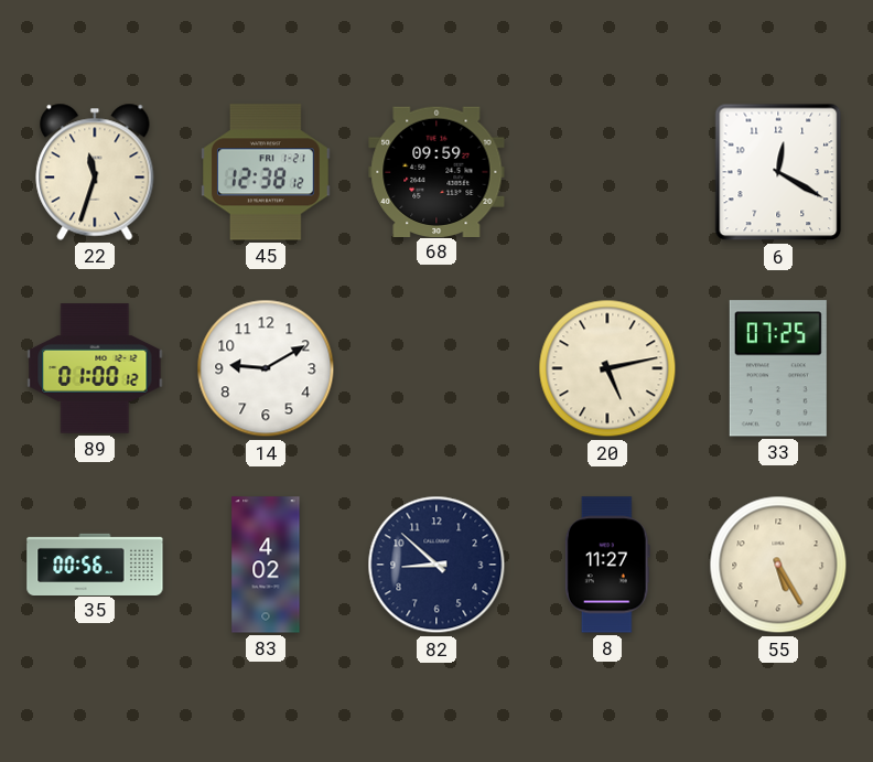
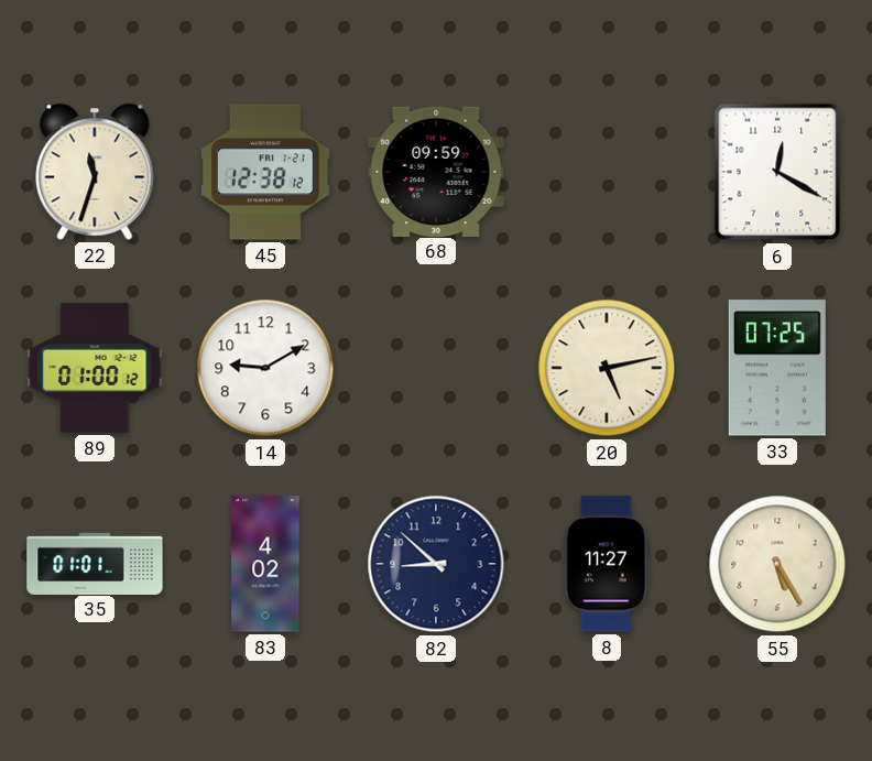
35: 00:56 -> 01:01 (95, 563)
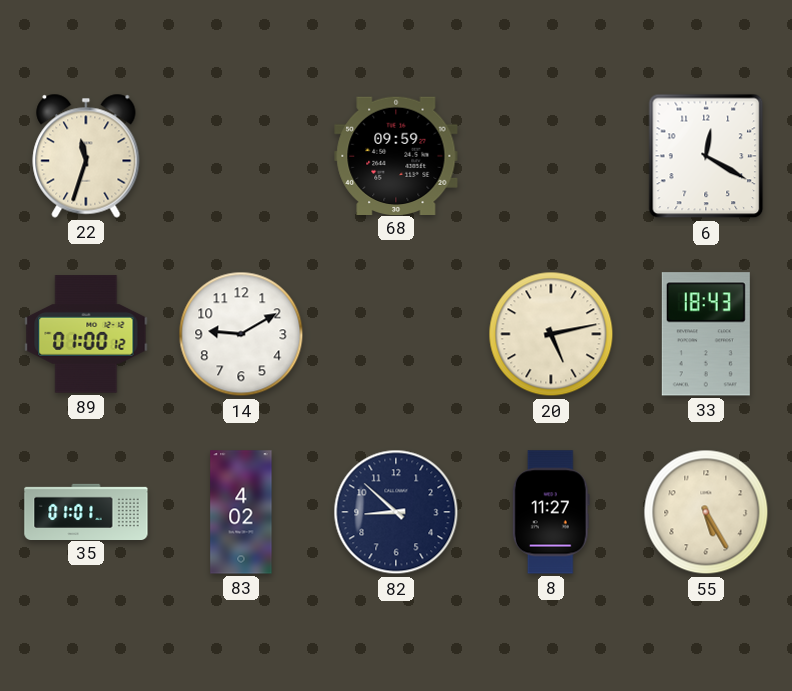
45: 12:38 -> none (266, 172)
33: 07:25 -> 18:43 (706, 334)
